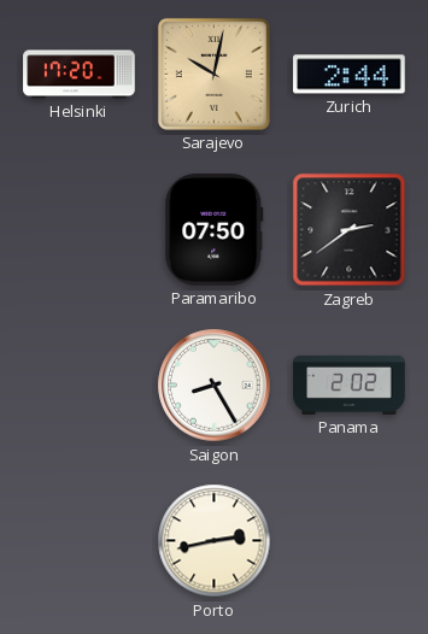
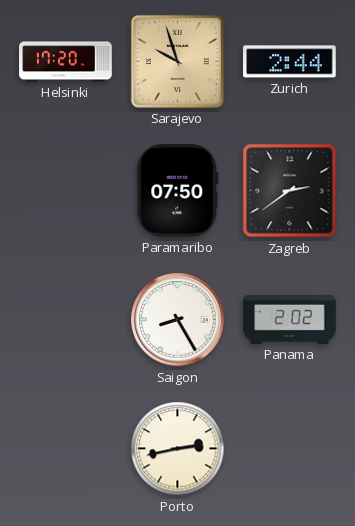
Sarajevo: 10:02 -> 9:57 (177, 61)
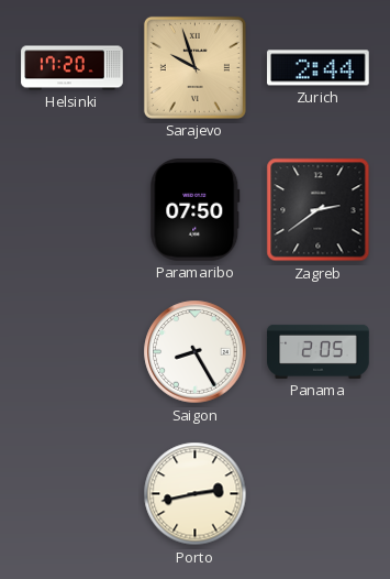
Panama: 2:02 -> 2:05 (319, 351)
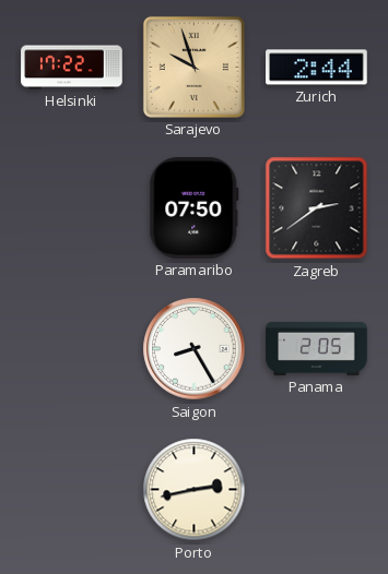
Helsinki: 17:20 -> 17:22 (72, 68)
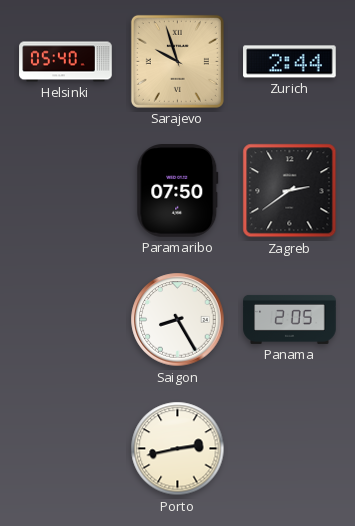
Helsinki: 17:22 -> 05:40 (66, 62)
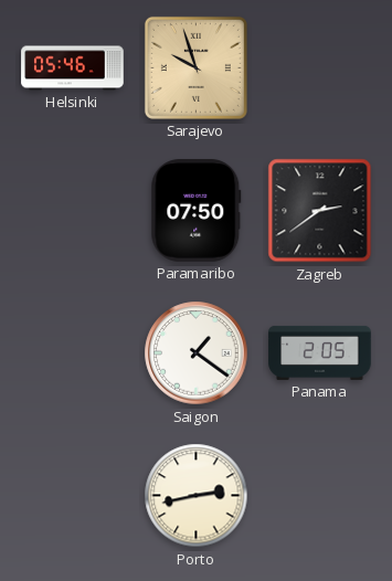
Helsinki: 05:40 -> 05:46 (73, 68)
Zurich: 2:44 -> none (290, 62)
Saigon: 8:25 -> 1:21 (197, 353)
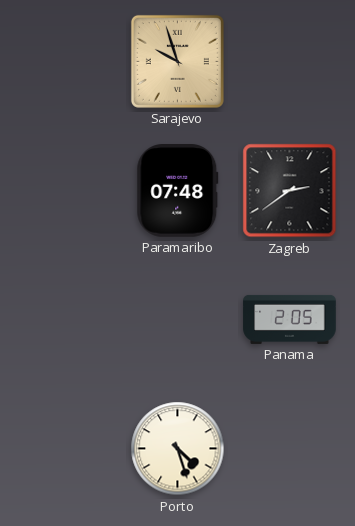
Helsinki: 05:46 -> none (73, 68)
Paramaribo: 07:50 -> 07:48 (178, 191)
Saigon: 1:21 -> none (197, 353)
Porto: 2:43 -> 4:27 (178, 449)
